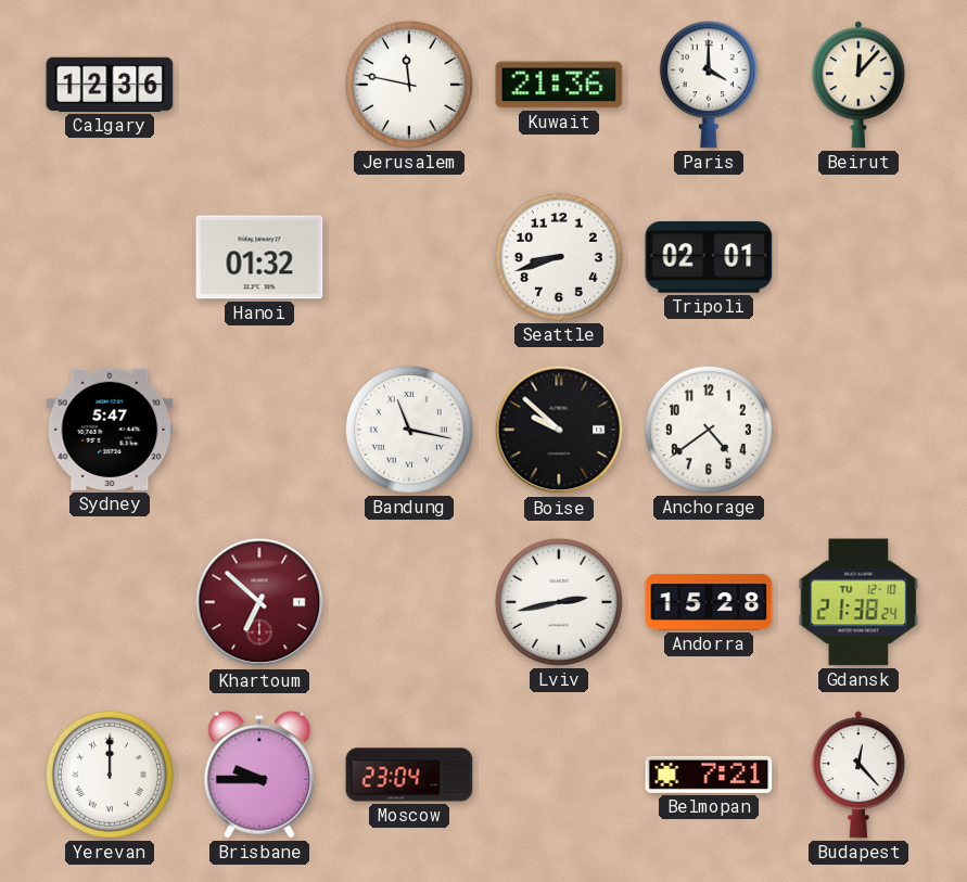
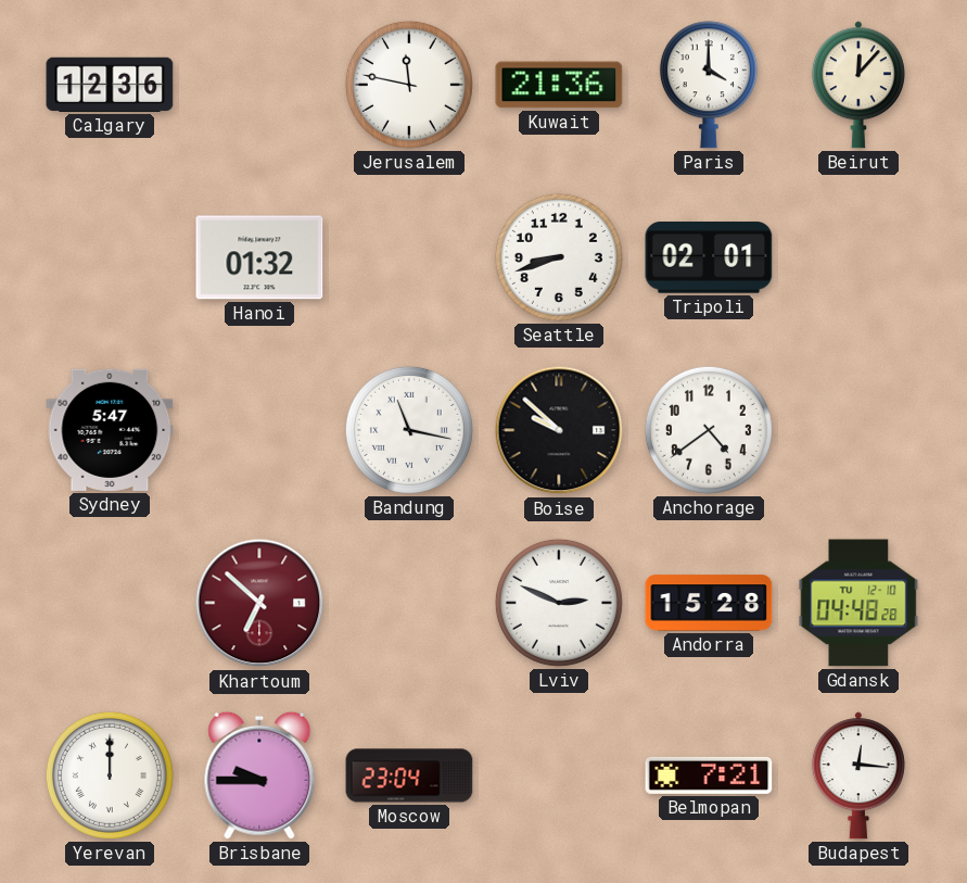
Lviv: 2:43 -> 2:49 (559, 603)
Gdansk: 21:38 -> 04:48 (858, 603)
Budapest: 12:23 -> 12:16 (858, 775)
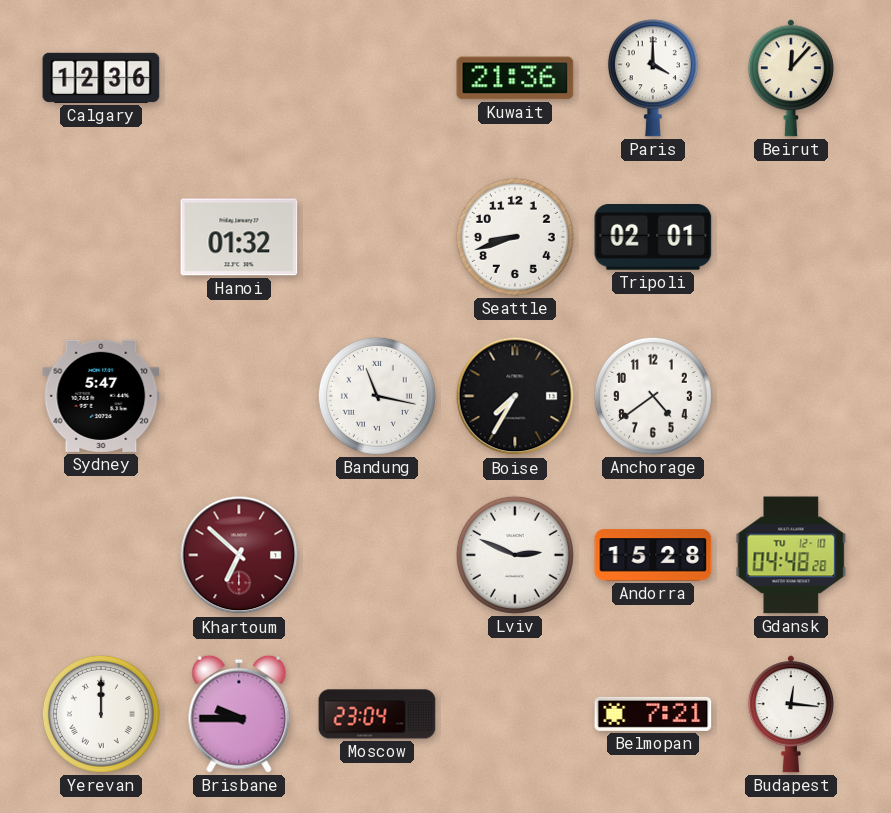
Jerusalem: 11:47 -> none (409, 85)
Boise: 9:52 -> 7:35 (515, 396)
